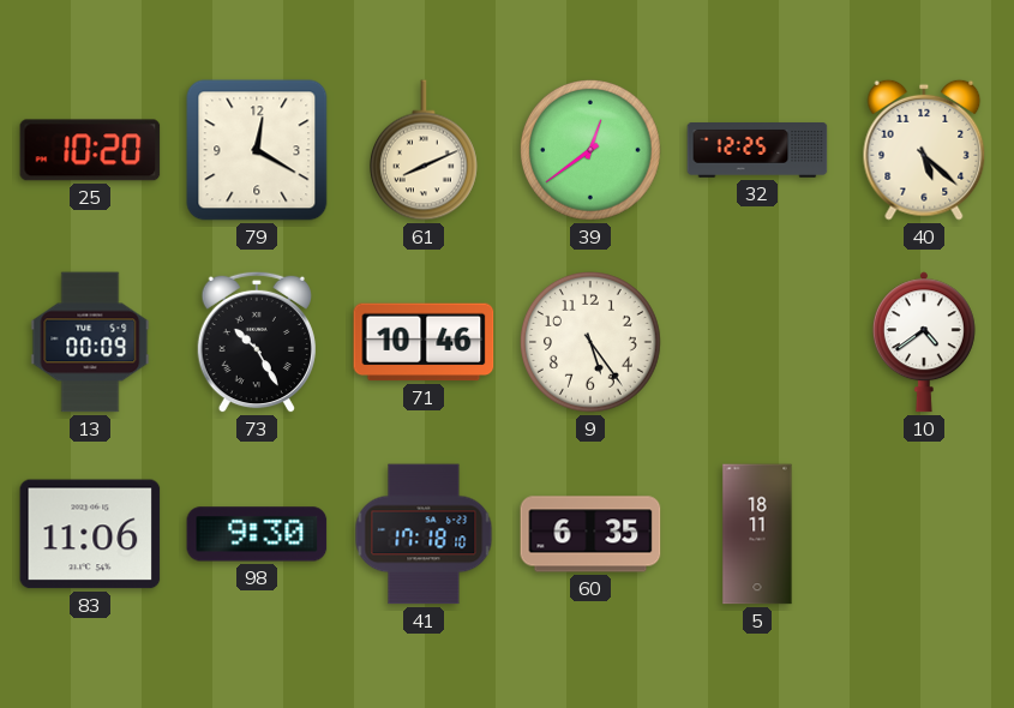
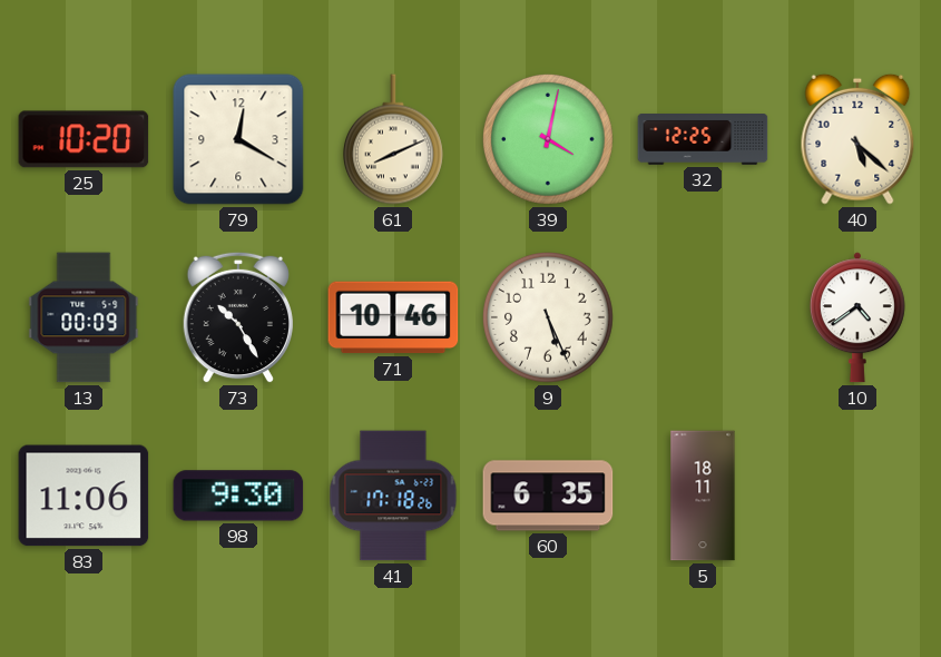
39: 12:39 -> 4:02 (549, 140)
9: 5:24 -> 5:26 (549, 318)
41: 17:18:10 -> 17:18:26 (393, 496)
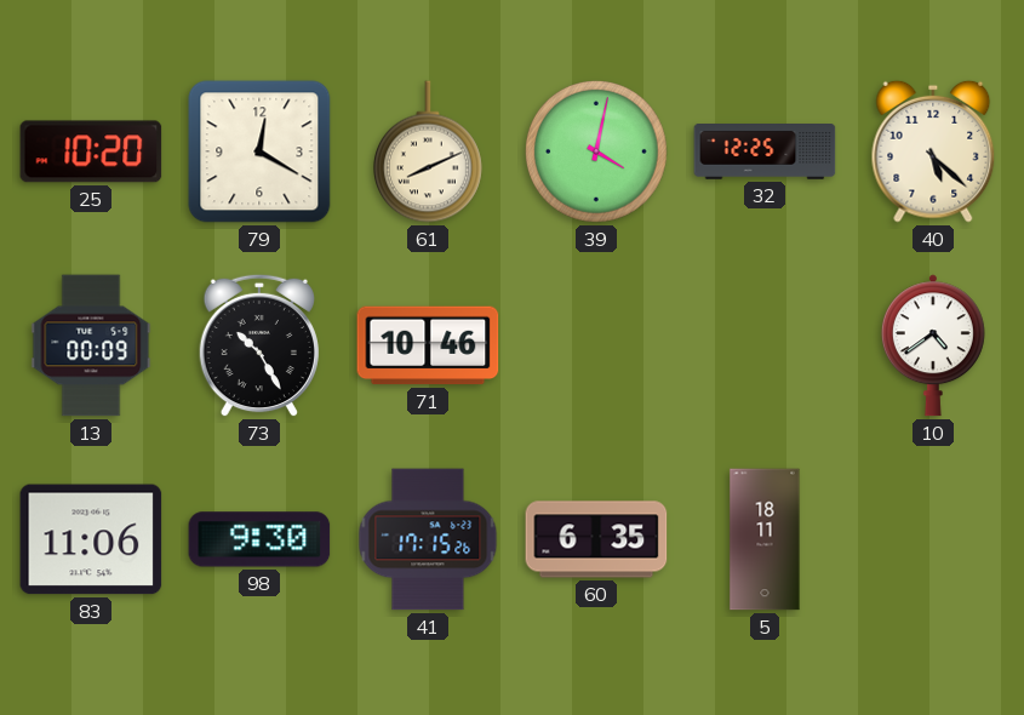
9: 5:26 -> none (549, 318)
41: 17:18 -> 17:15 (428, 539)
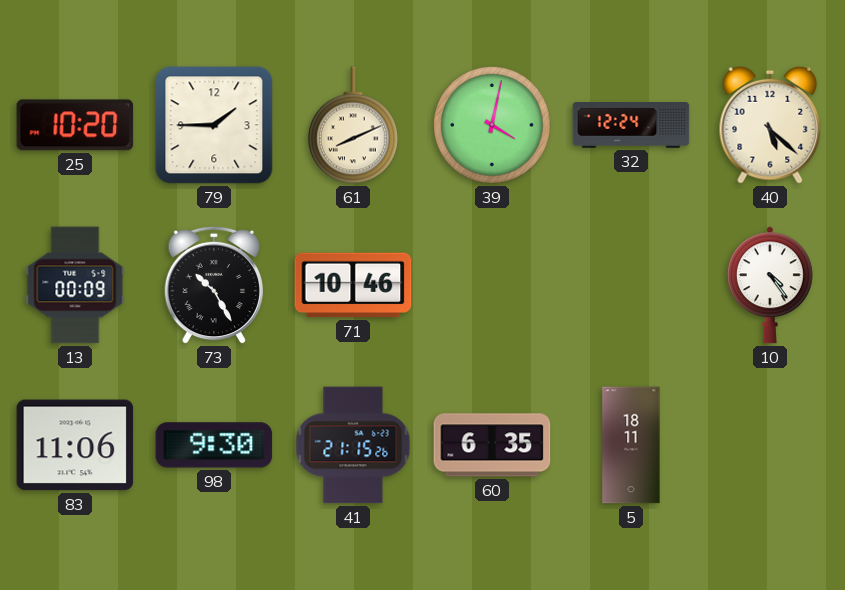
79: 12:20 -> 1:45 (214, 125)
32: 12:25 -> 12:24 (631, 126)
10: 4:39 -> 4:24 (770, 285)
41: 17:15 -> 21:15 (353, 445)
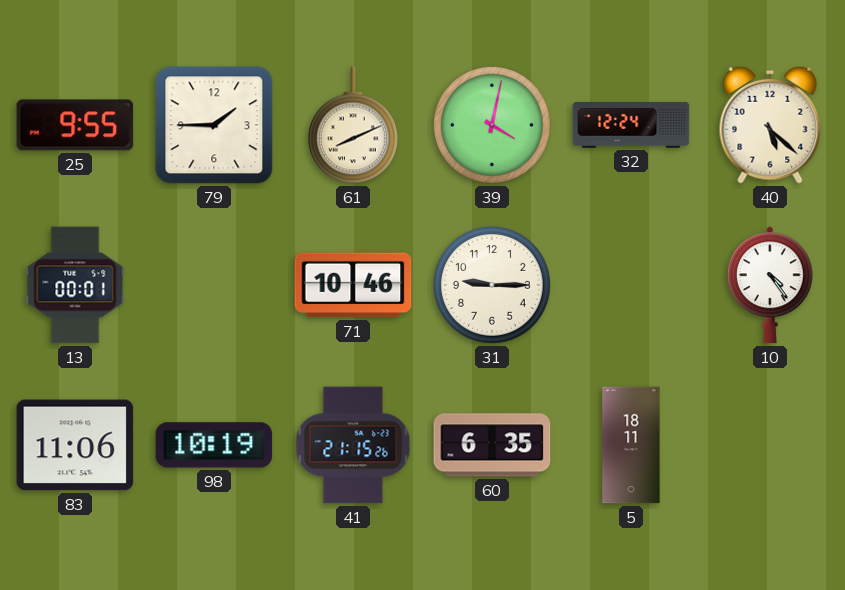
25: 10:20 -> 9:55 (75, 125)
13: 00:09 -> 00:01 (75, 285)
73: 10:25 -> none (213, 285)
31: none -> 9:15 (493, 286)
98: 9:30 -> 10:19 (214, 445)
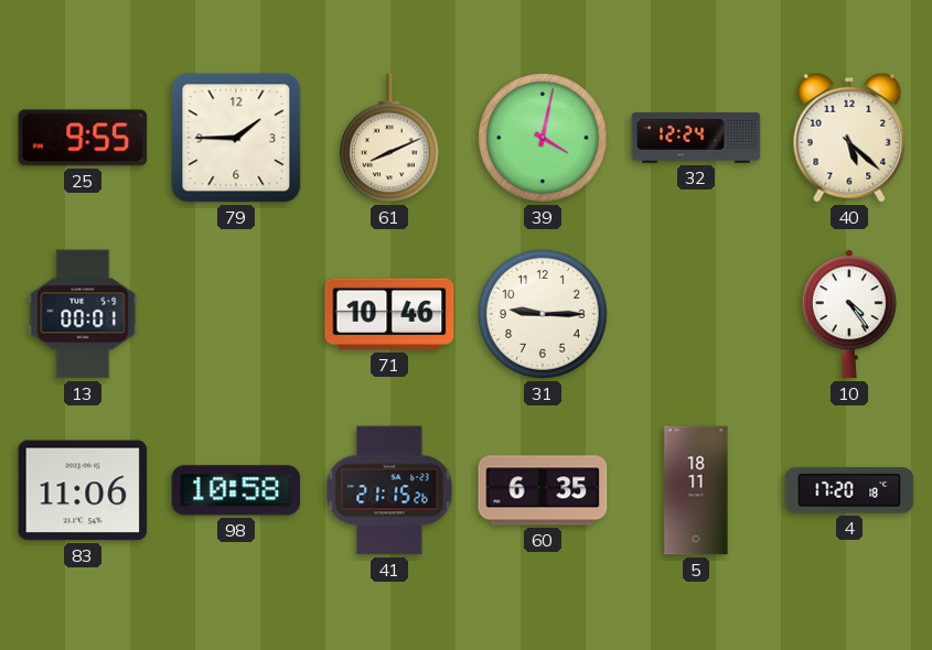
98: 10:19 -> 10:58 (236, 490)
4: none -> 17:20 (849, 490)
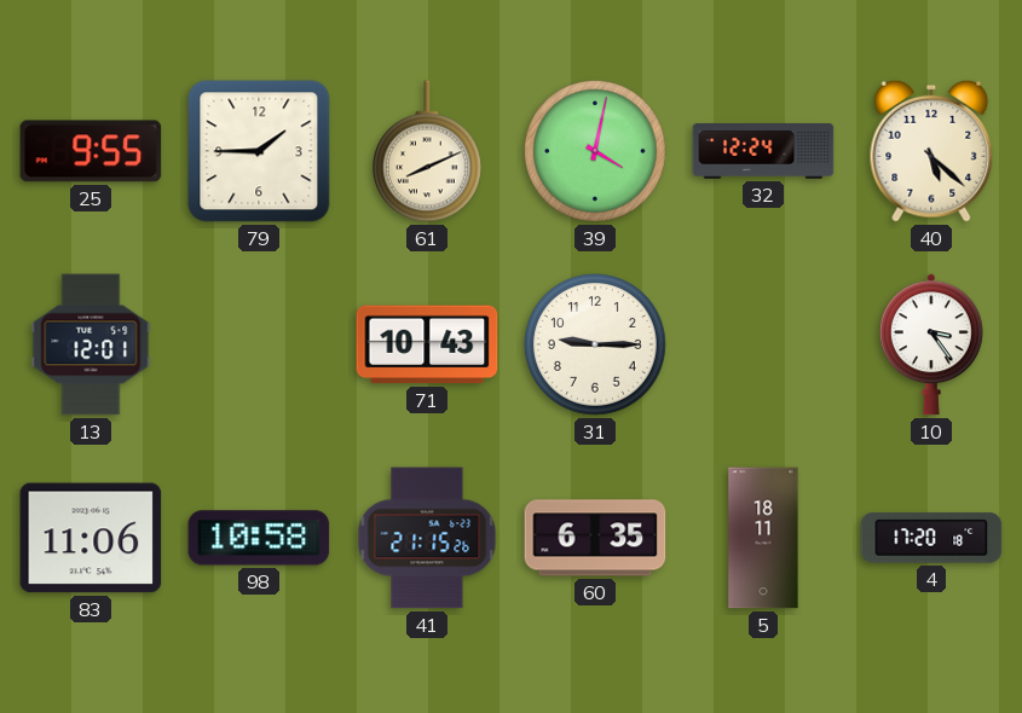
13: 00:01 -> 12:01 (91, 344)
71: 10:46 -> 10:43 (427, 344)
10: 4:24 -> 3:24 (931, 344)
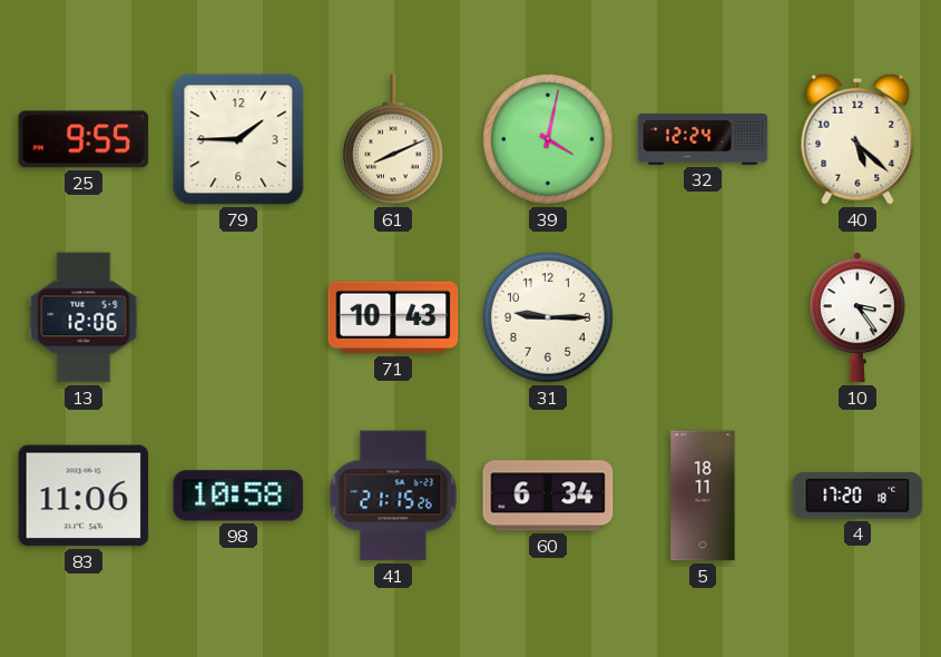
13: 12:01 -> 12:06 (84, 317)
60: 6:35 -> 6:34 (548, 496)
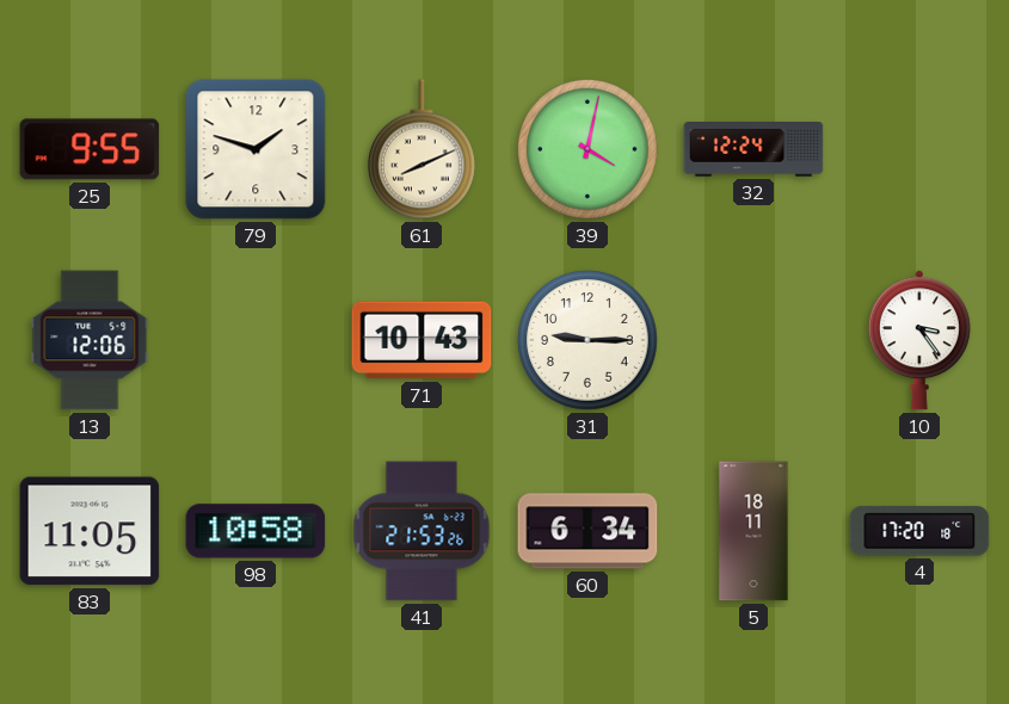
79: 1:45 -> 1:48 (256, 149)
40: 5:22 -> none (857, 139)
83: 11:06 -> 11:05 (90, 531)
41: 21:15 -> 21:53 (422, 531)
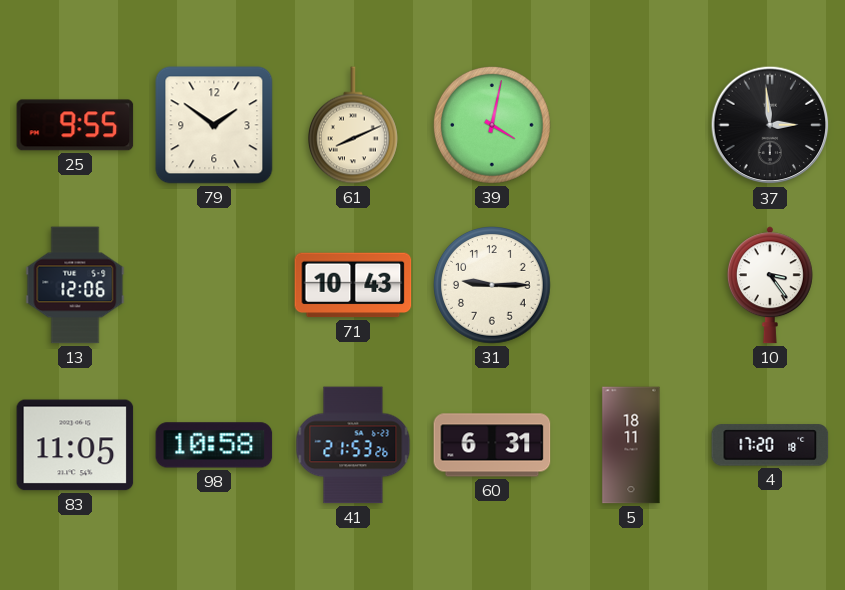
79: 1:48 -> 1:51 (214, 125)
32: 12:24 -> none (753, 150)
37: none -> 2:59 (770, 125)
60: 6:34 -> 6:31 (492, 445)
